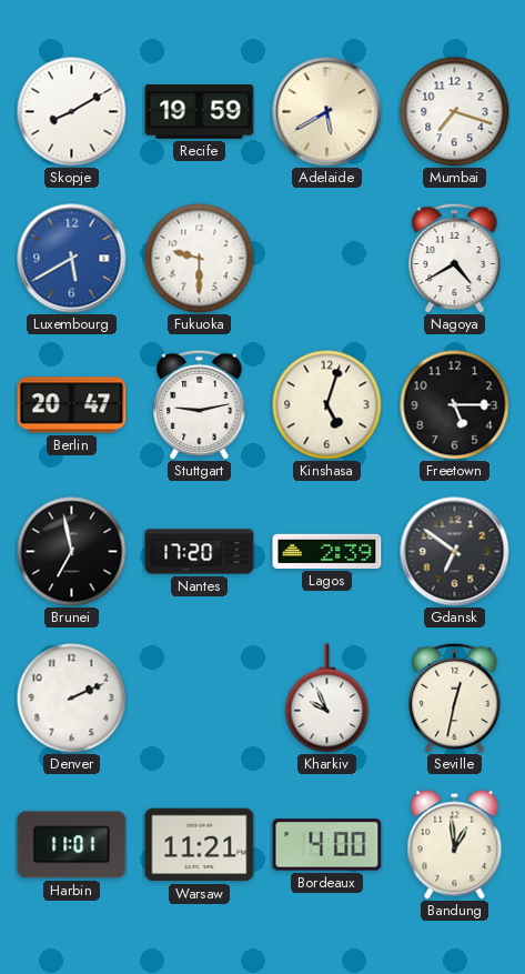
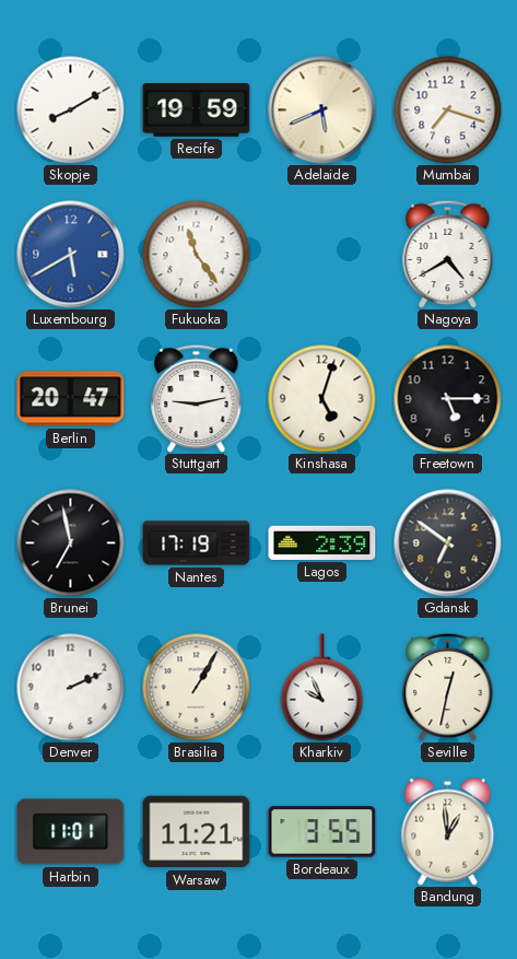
Adelaide: 5:40 -> 5:41 (322, 110)
Fukuoka: 9:30 -> 11:24 (197, 255)
Nantes: 17:20 -> 17:19 (197, 543)
Brasilia: none -> 1:05 (197, 688)
Bordeaux: 4:00 -> 3:55 (322, 832)
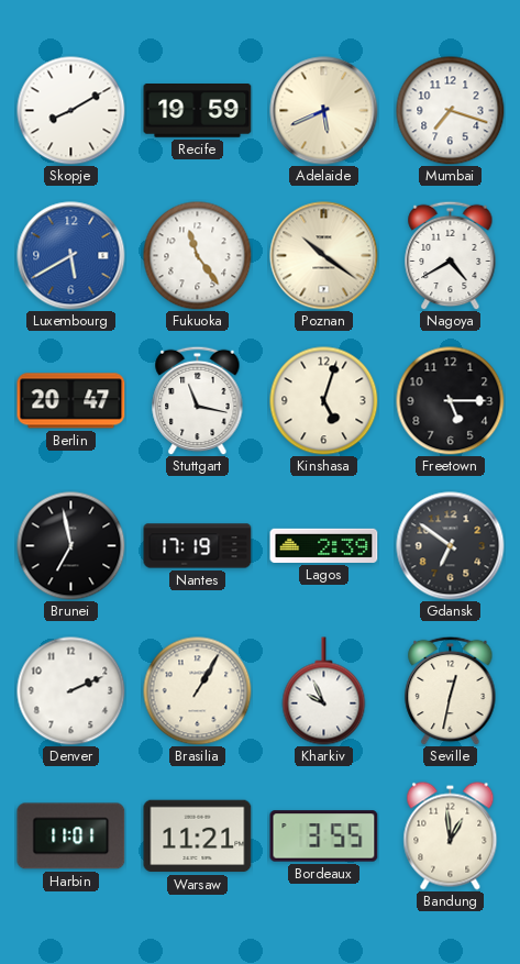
Poznan: none -> 10:21 (324, 256)
Stuttgart: 9:13 -> 11:17 (198, 400)
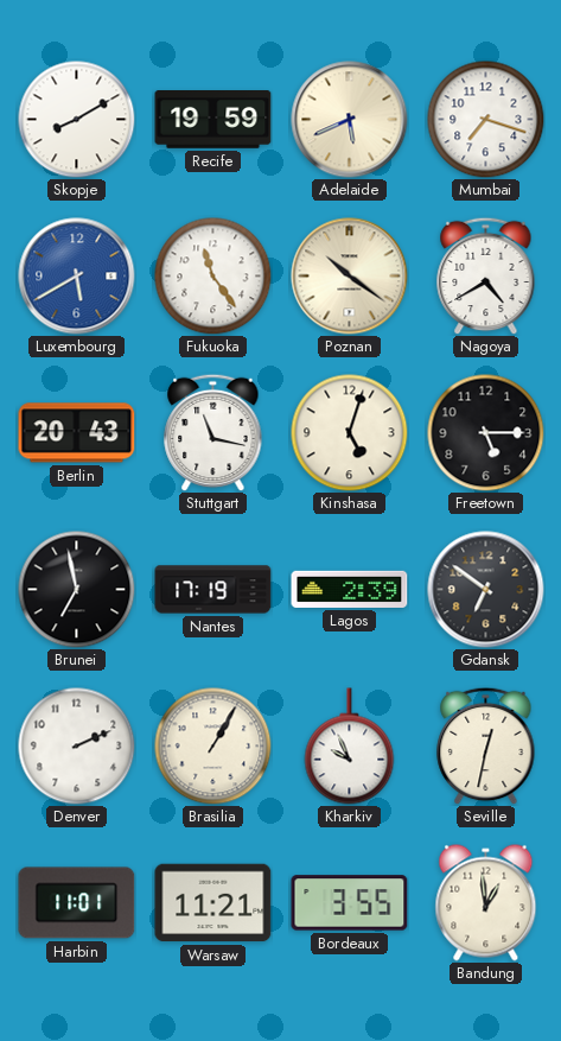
Berlin: 20:47 -> 20:43 (77, 433)
